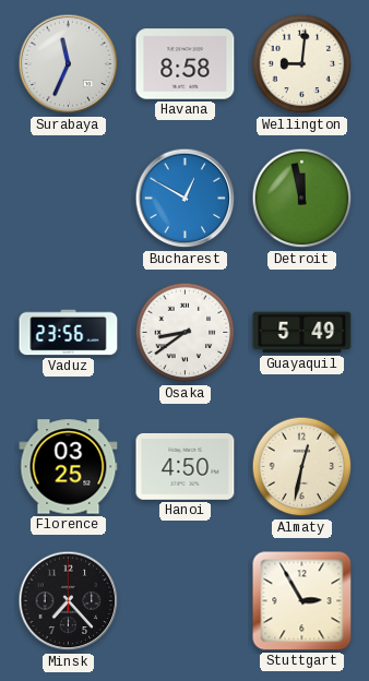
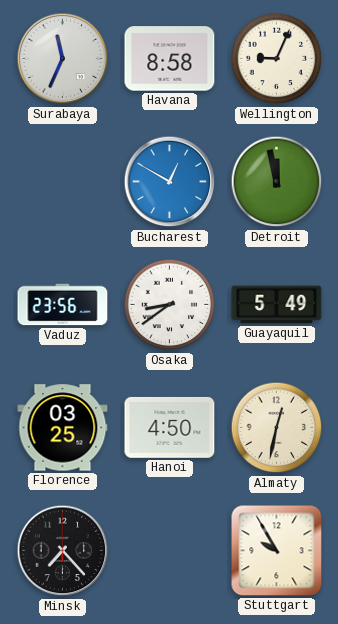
Wellington: 9:01 -> 9:04 (277, 59)
Stuttgart: 2:55 -> 9:55 (277, 551)
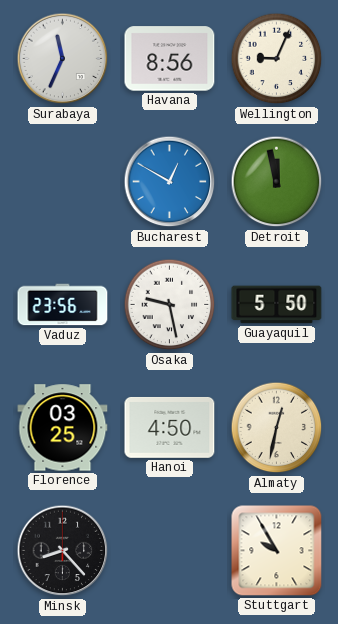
Havana: 8:58 -> 8:56 (170, 59)
Osaka: 8:39 -> 9:28 (170, 305)
Guayaquil: 5:49 -> 5:50 (277, 305)
Minsk: 7:23 -> 8:23 (63, 551)
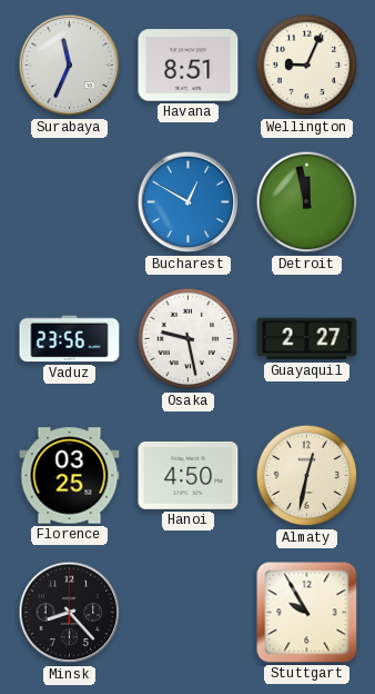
Havana: 8:56 -> 8:51 (189, 66)
Guayaquil: 5:50 -> 2:27 (307, 339)
